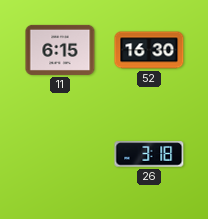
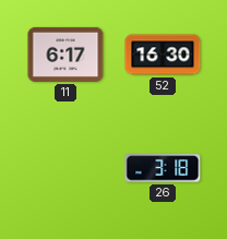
11: 6:15 -> 6:17 (65, 55)
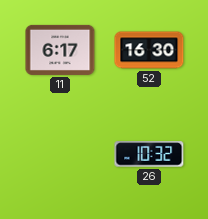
26: 3:18 -> 10:32 (149, 154)
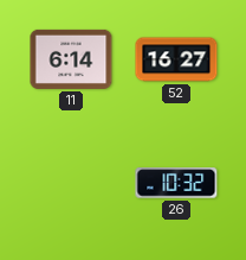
11: 6:17 -> 6:14 (71, 59)
52: 16:30 -> 16:27 (176, 59)
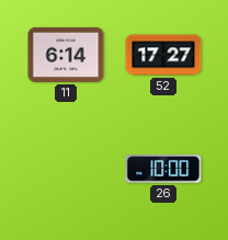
52: 16:27 -> 17:27 (163, 55)
26: 10:32 -> 10:00 (163, 169)
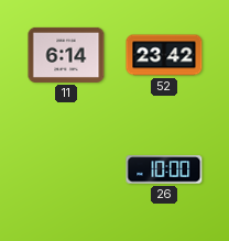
52: 17:27 -> 23:42 (164, 55)
